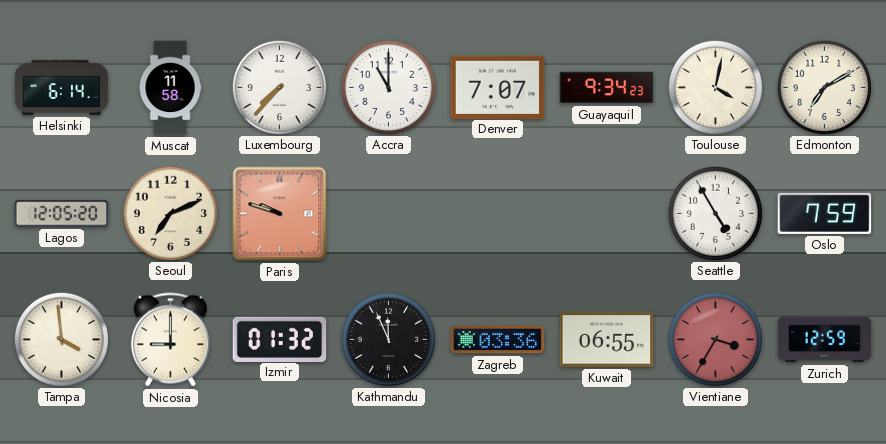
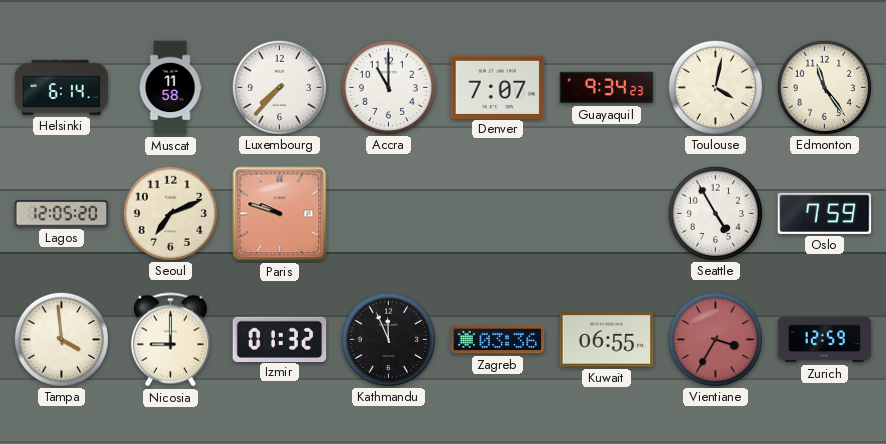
Edmonton: 7:10 -> 11:24 (824, 87)
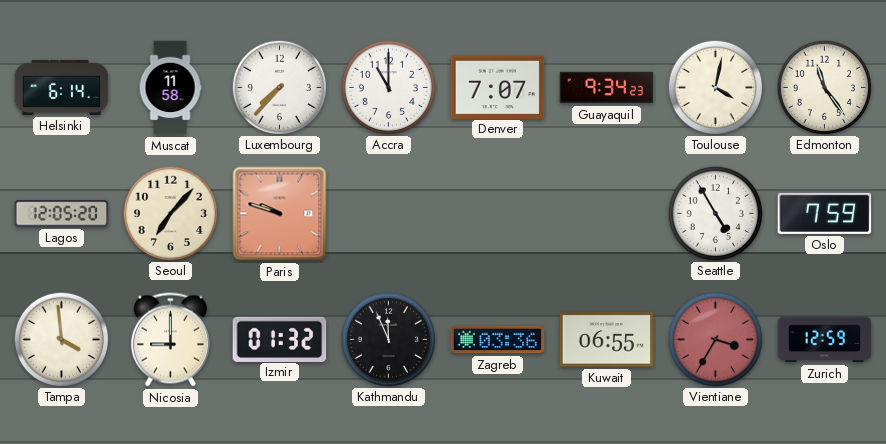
Seoul: 7:11 -> 7:07 (170, 213)
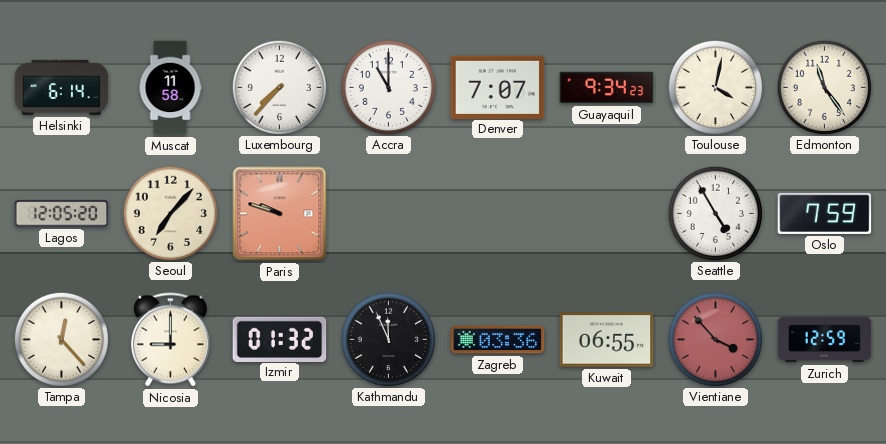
Tampa: 3:59 -> 12:23 (61, 339)
Vientiane: 3:35 -> 3:53 (715, 339)
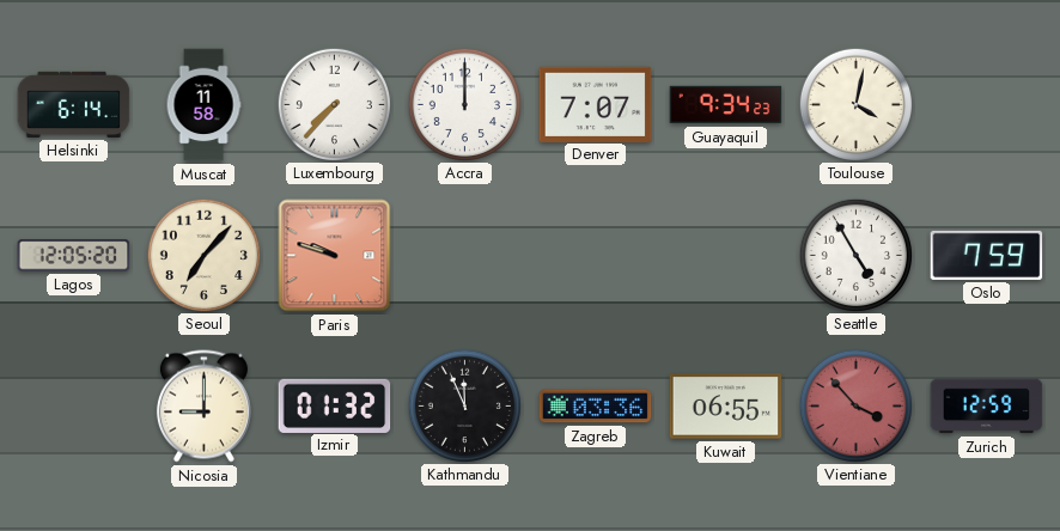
Accra: 11:00 -> 12:00 (464, 104)
Edmonton: 11:24 -> none (824, 87)
Tampa: 12:23 -> none (61, 339)
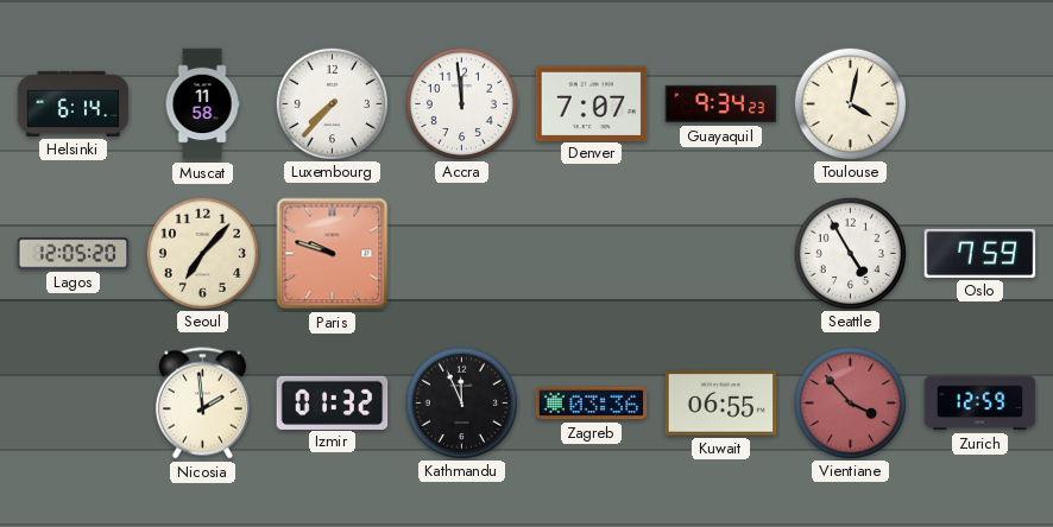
Accra: 12:00 -> 11:59 (461, 103)
Nicosia: 9:00 -> 1:59 (202, 404)
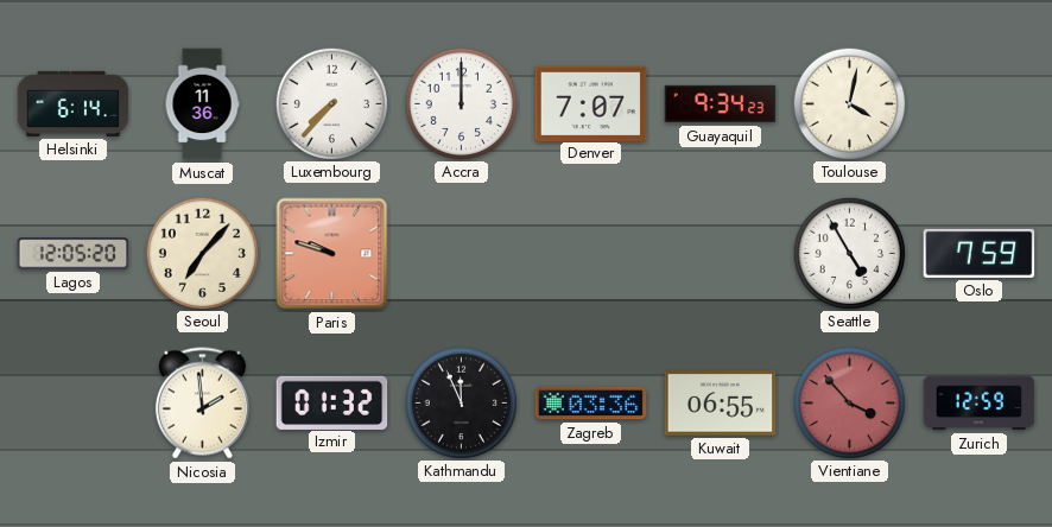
Muscat: 11:58 -> 11:36 (202, 104)
Accra: 11:59 -> 12:00 (461, 103)
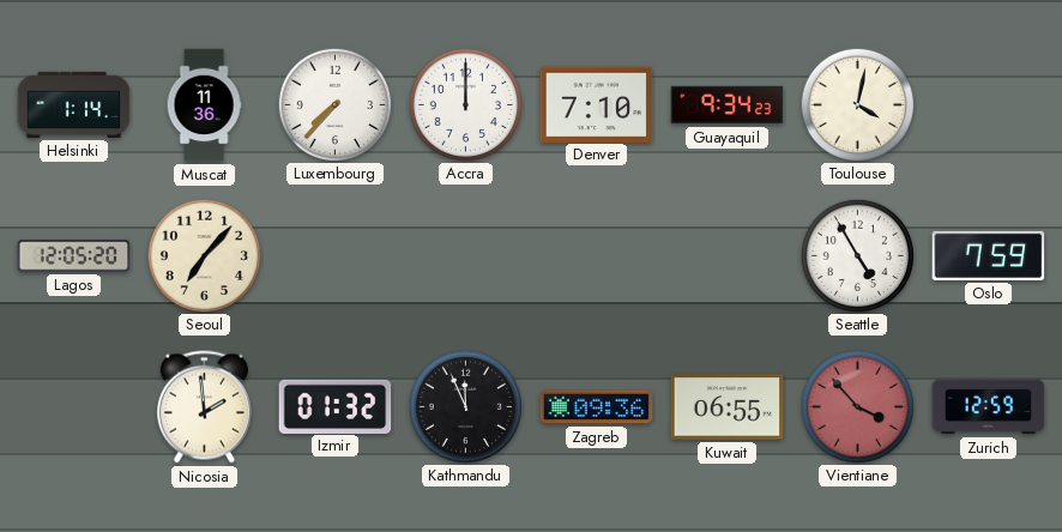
Helsinki: 6:14 -> 1:14 (74, 104)
Denver: 7:07 -> 7:10 (597, 104)
Paris: 9:48 -> none (332, 254)
Zagreb: 03:36 -> 09:36 (597, 407)
